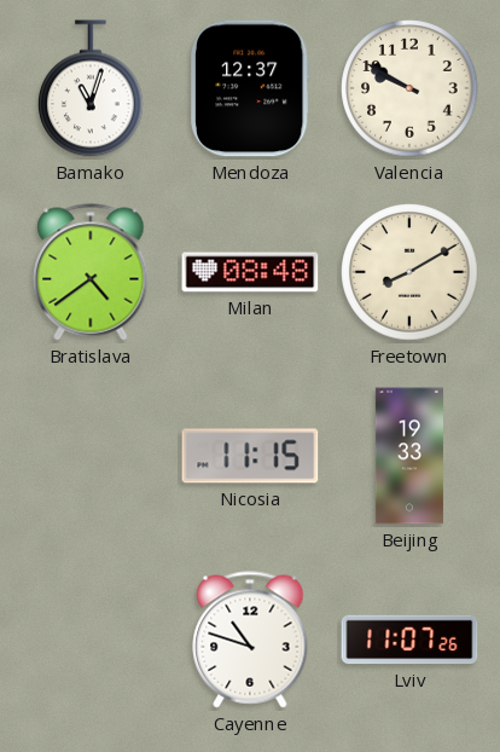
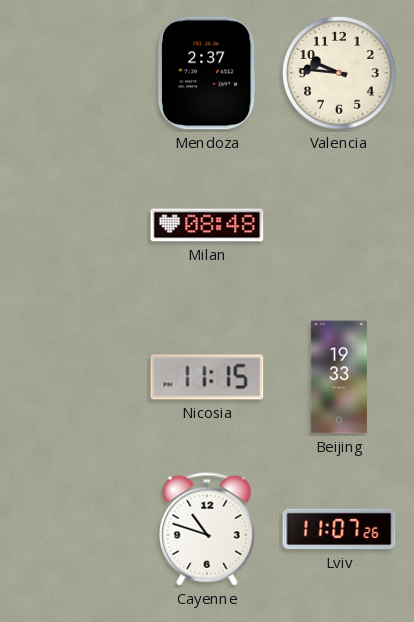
Bamako: 11:03 -> none (92, 88)
Mendoza: 12:37 -> 2:37 (208, 73)
Valencia: 9:50 -> 9:46 (339, 73)
Bratislava: 4:39 -> none (91, 272)
Freetown: 8:10 -> none (409, 272)
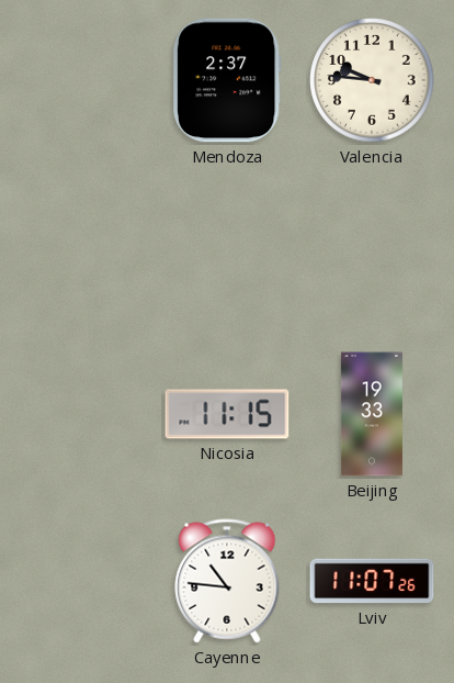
Milan: 08:48 -> none (207, 225)
Cayenne: 10:48 -> 10:46 (227, 581)
